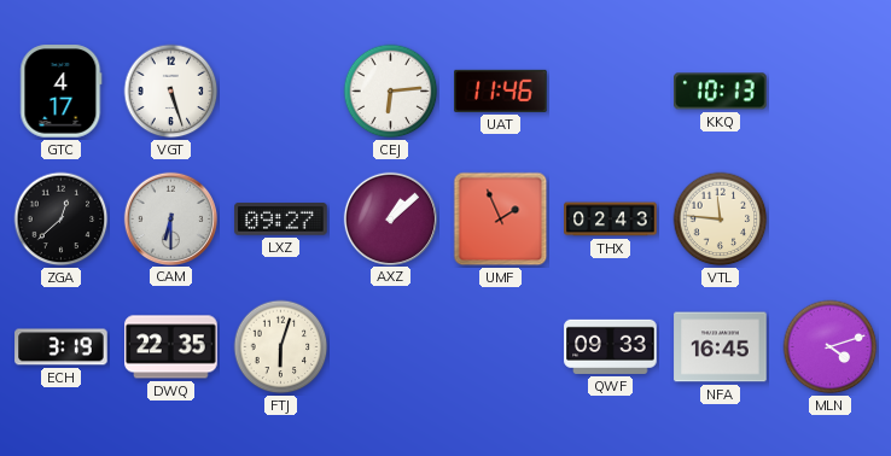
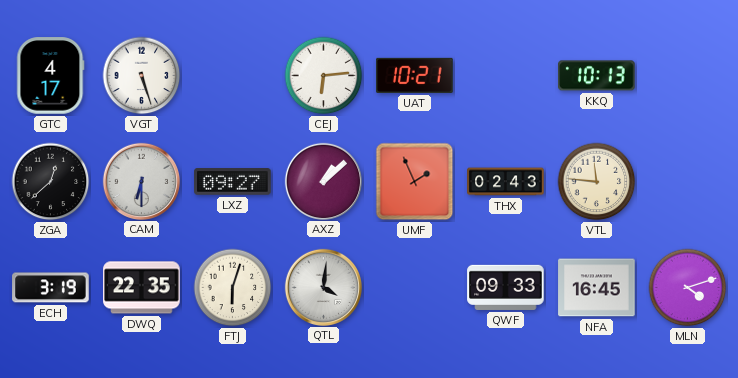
UAT: 11:46 -> 10:21 (415, 75)
QTL: none -> 4:01 (323, 287)
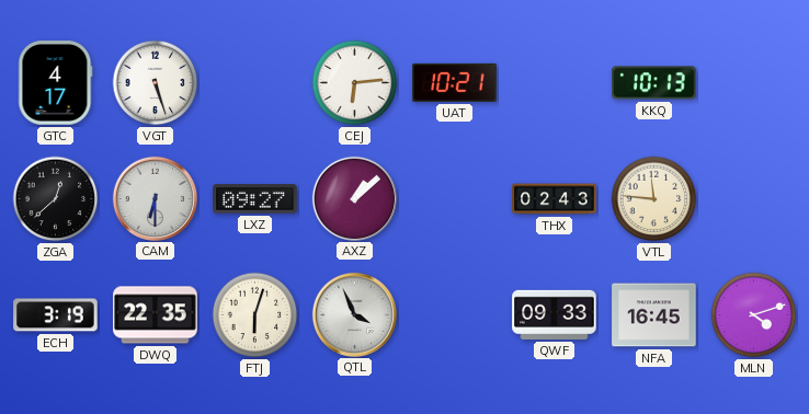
UMF: 1:56 -> none (415, 182)
QTL: 4:01 -> 3:56 (354, 314)
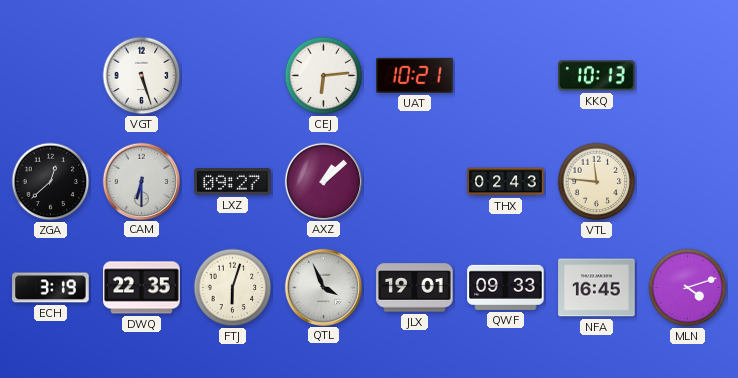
GTC: 4:17 -> none (56, 83)
JLX: none -> 19:01 (415, 288)
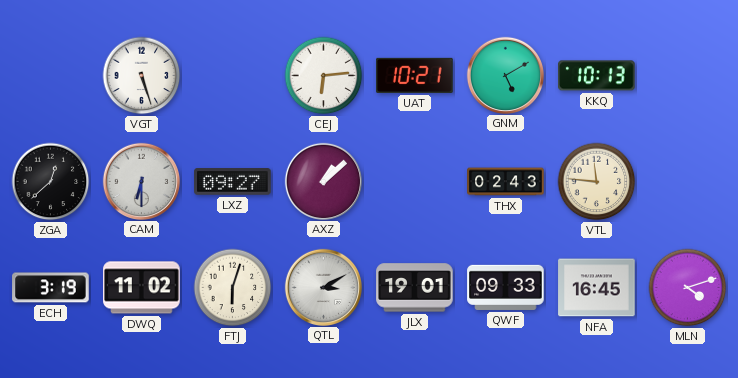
GNM: none -> 5:10 (505, 75)
DWQ: 22:35 -> 11:02 (142, 288)
QTL: 3:56 -> 3:10 (323, 287)
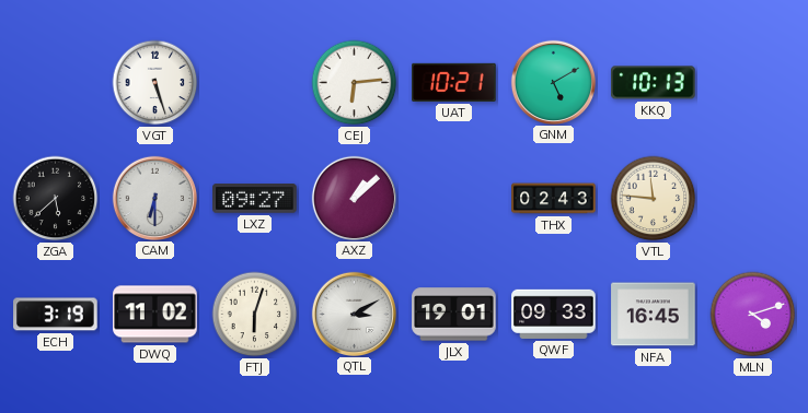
ZGA: 12:38 -> 5:38 (56, 199)
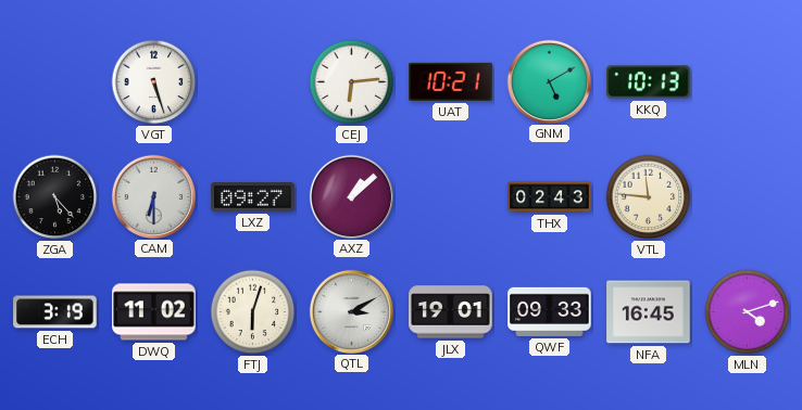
ZGA: 5:38 -> 5:23 (55, 197)
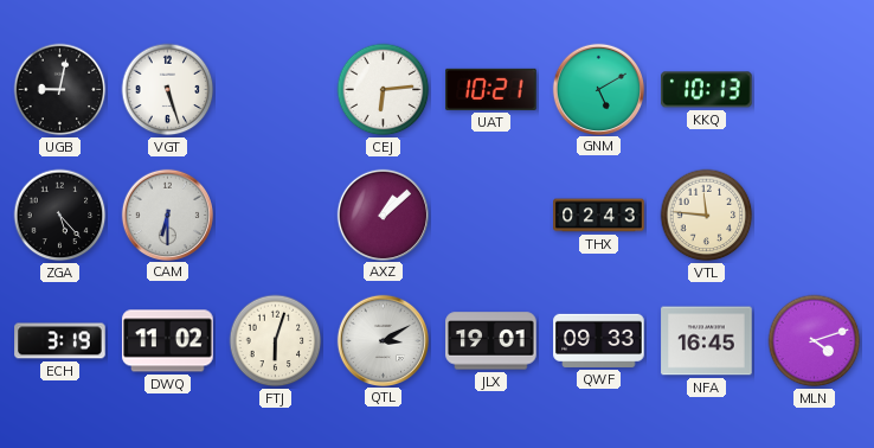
UGB: none -> 9:02 (60, 90)
LXZ: 09:27 -> none (253, 197)
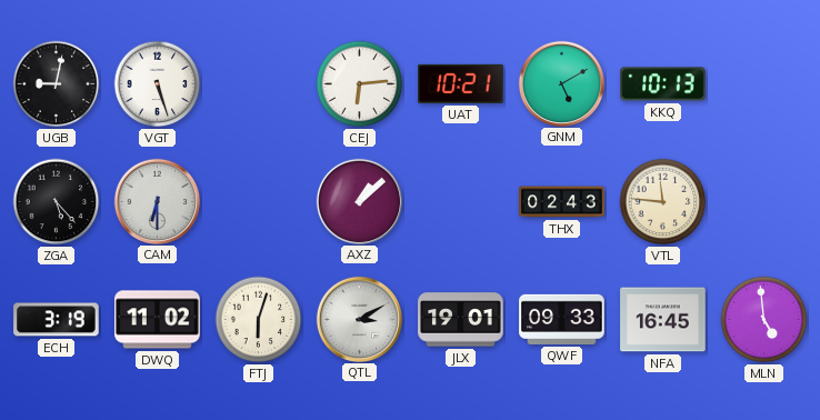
MLN: 4:12 -> 4:59 (764, 320)
